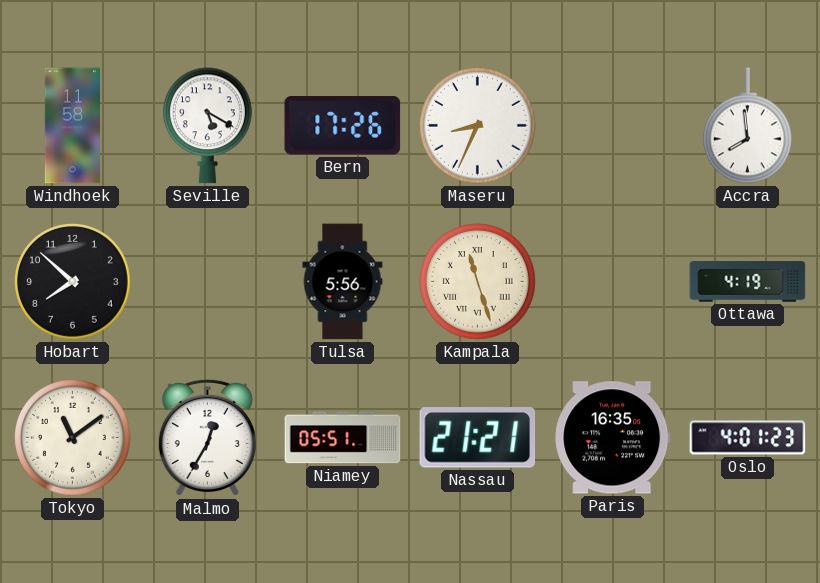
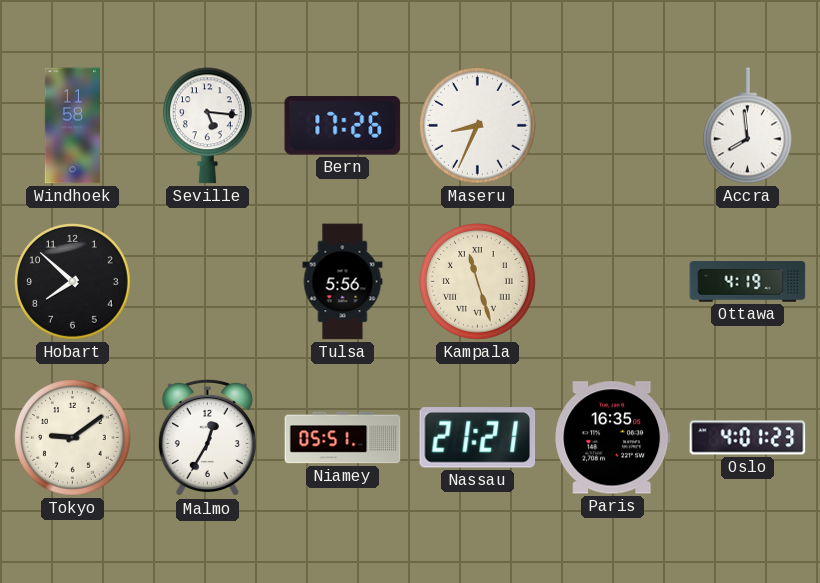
Seville: 5:20 -> 5:16 (207, 126)
Tokyo: 11:09 -> 9:09 (73, 438)
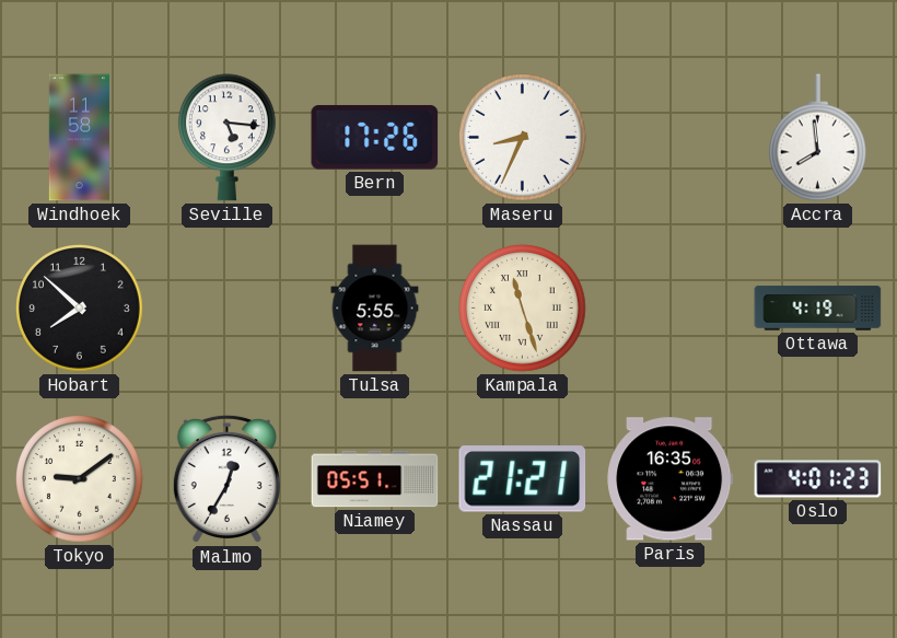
Tulsa: 5:56 -> 5:55 (375, 309)
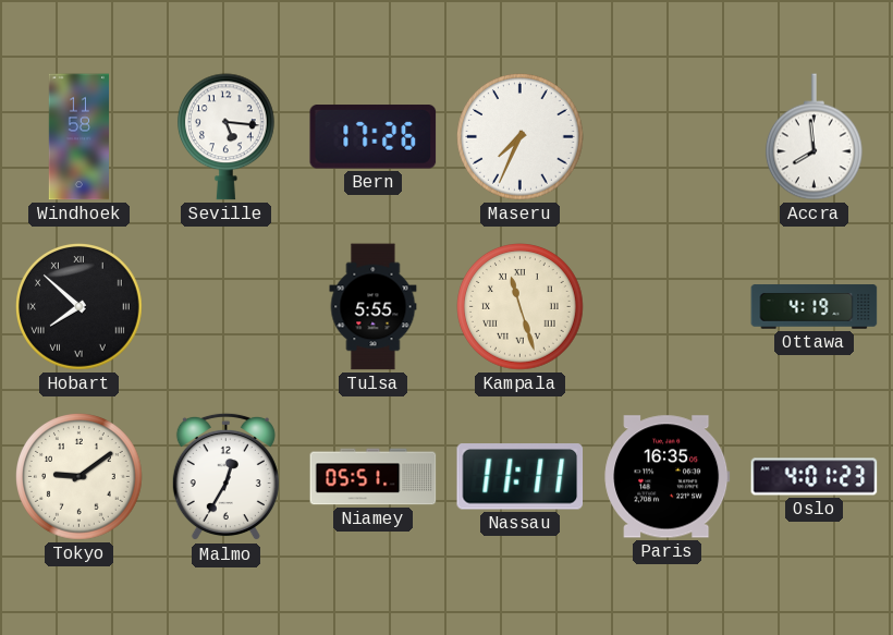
Maseru: 8:34 -> 7:34 (521, 137)
Hobart numerals: Arabic -> Roman (79, 307)
Nassau: 21:21 -> 11:11 (521, 477)
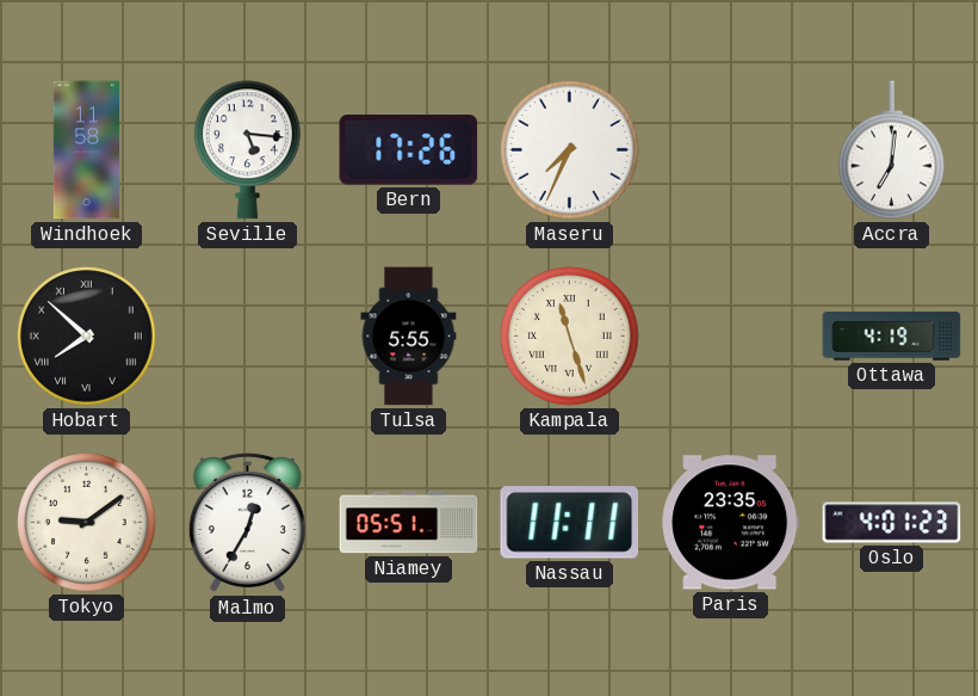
Accra: 7:59 -> 7:01 (891, 150)
Paris: 16:35 -> 23:35 (731, 523)
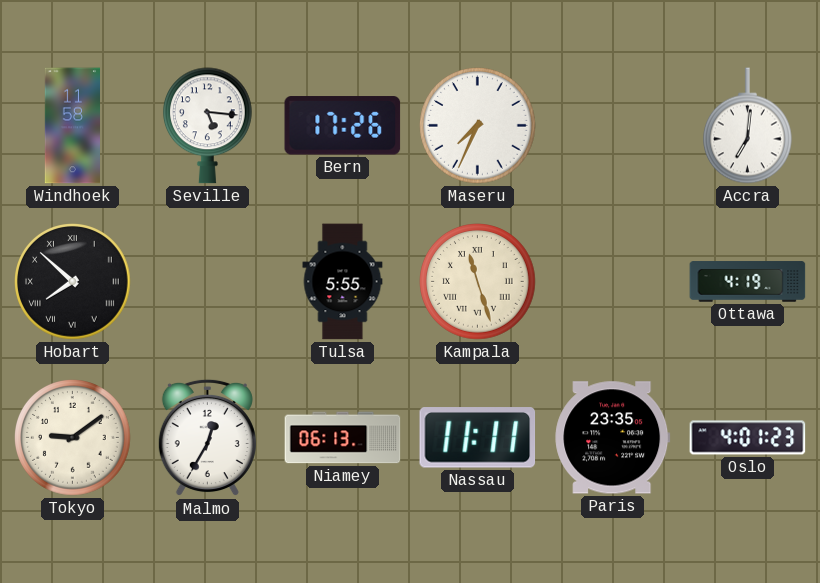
Niamey: 05:51 -> 06:13 (343, 438)
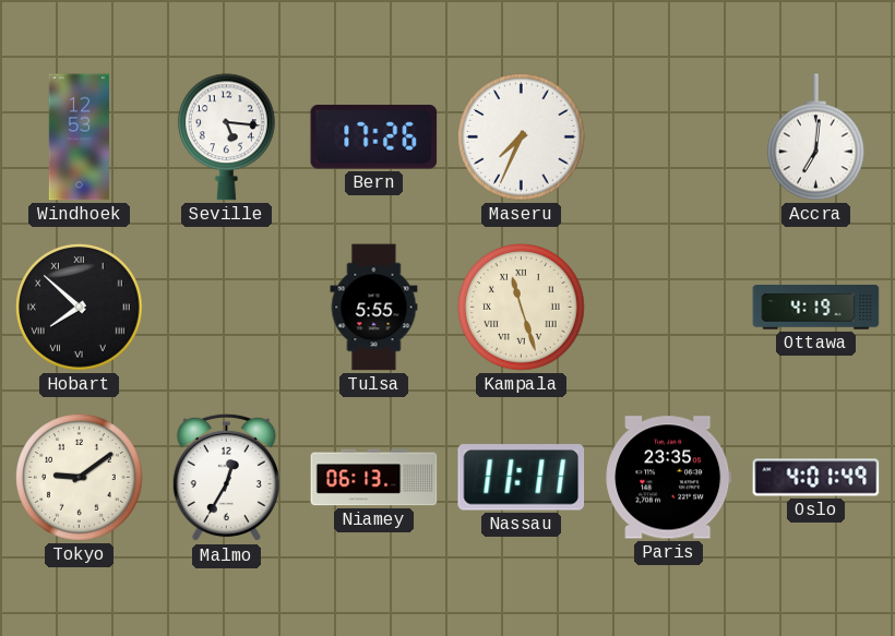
Windhoek: 11:58 -> 12:53 (79, 137)
Oslo: 4:01:23 -> 4:01:49 (816, 478)
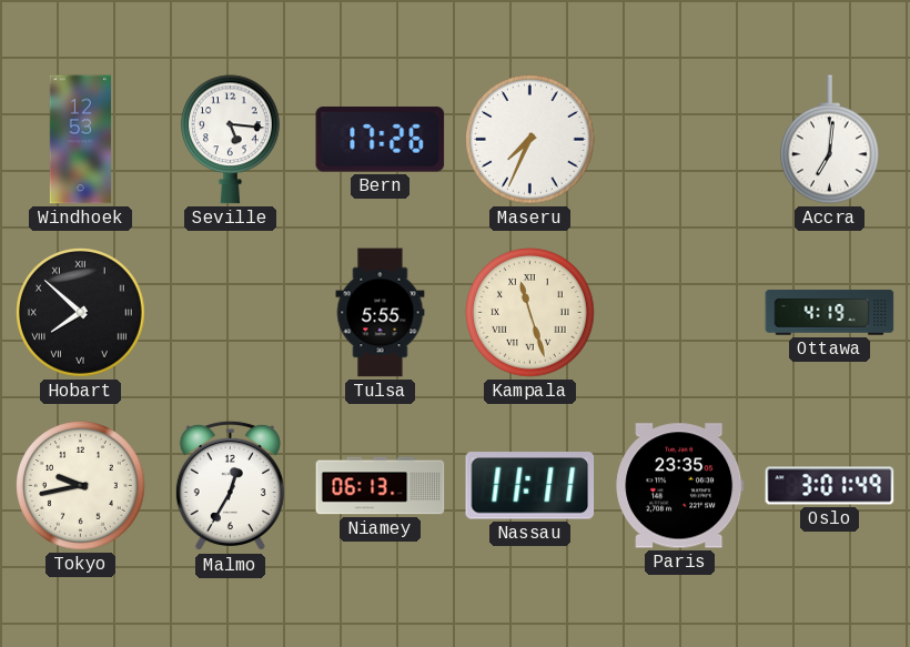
Tokyo: 9:09 -> 9:43 (81, 486)
Oslo: 4:01 -> 3:01 (830, 486)
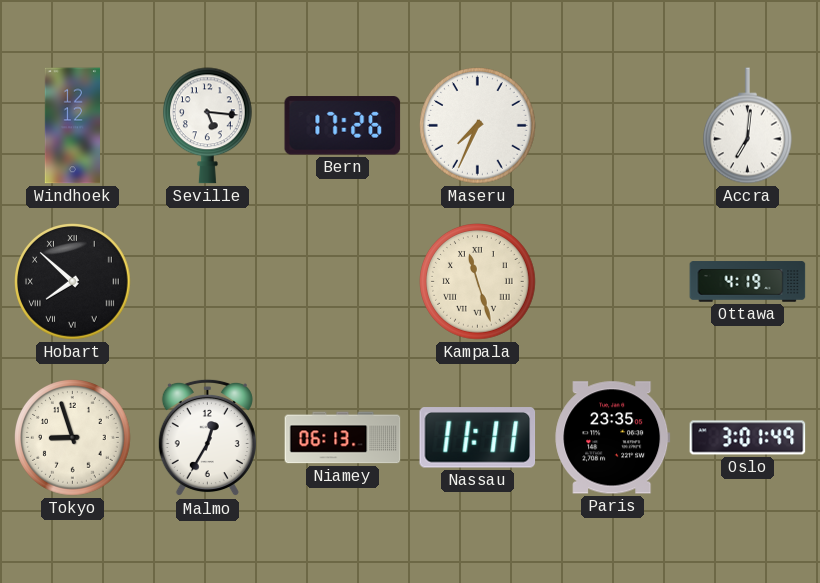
Windhoek: 12:53 -> 12:12 (72, 126)
Tulsa: 5:55 -> none (381, 313)
Tokyo: 9:43 -> 8:57 (73, 438)
